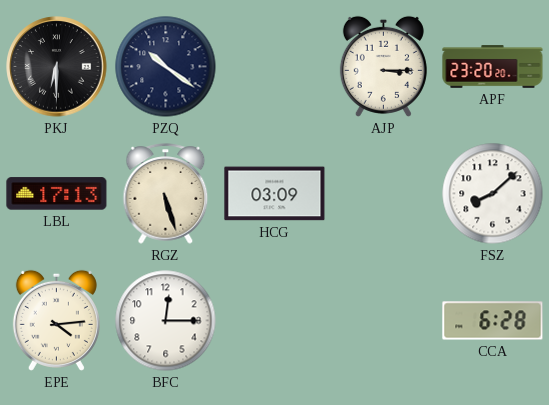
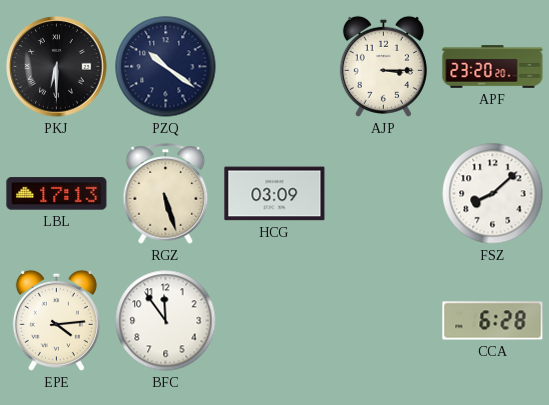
BFC: 12:15 -> 11:54 (166, 321)
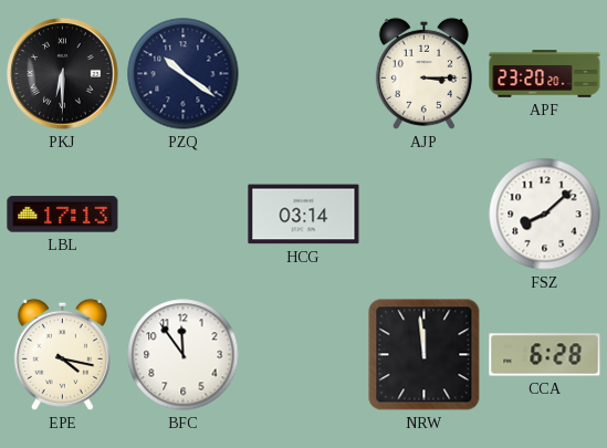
RGZ: 5:27 -> none (166, 194)
HCG: 03:09 -> 03:14 (304, 215)
EPE: 4:14 -> 4:17 (62, 354)
NRW: none -> 11:59 (425, 355)
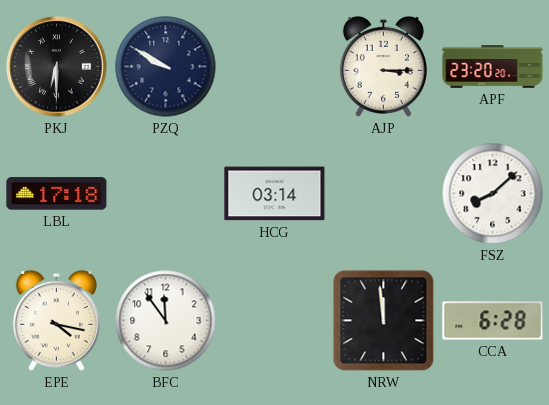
PZQ: 10:21 -> 9:50 (166, 67)
LBL: 17:13 -> 17:18 (57, 194)
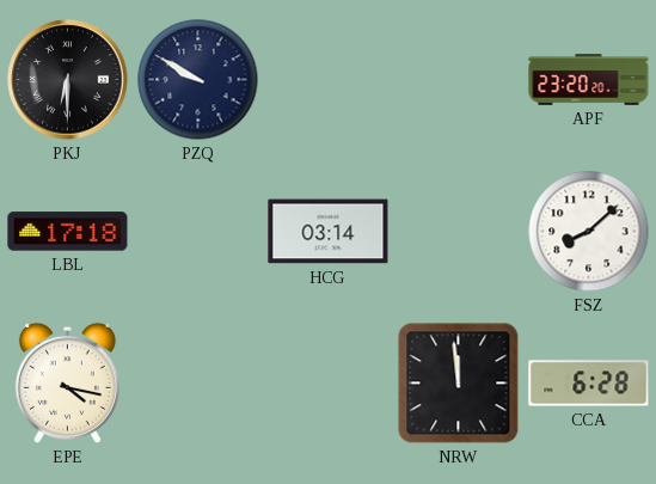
AJP: 3:15 -> none (383, 66)
BFC: 11:54 -> none (166, 321)
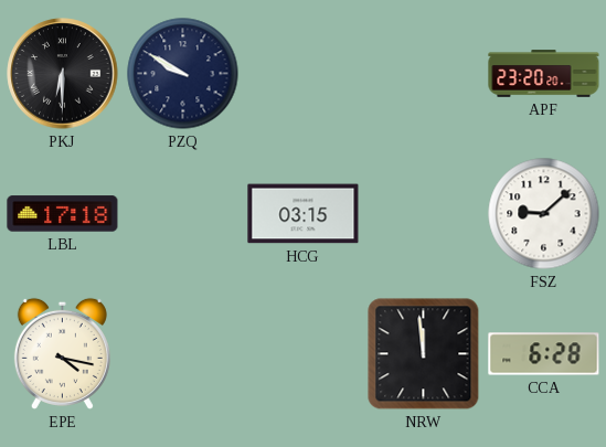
HCG: 03:14 -> 03:15 (304, 214)
FSZ: 8:08 -> 9:08 (544, 214)
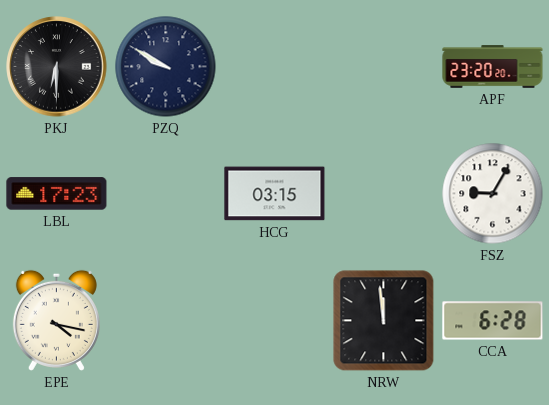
LBL: 17:18 -> 17:23 (57, 194)
FSZ: 9:08 -> 9:05 (493, 194)
